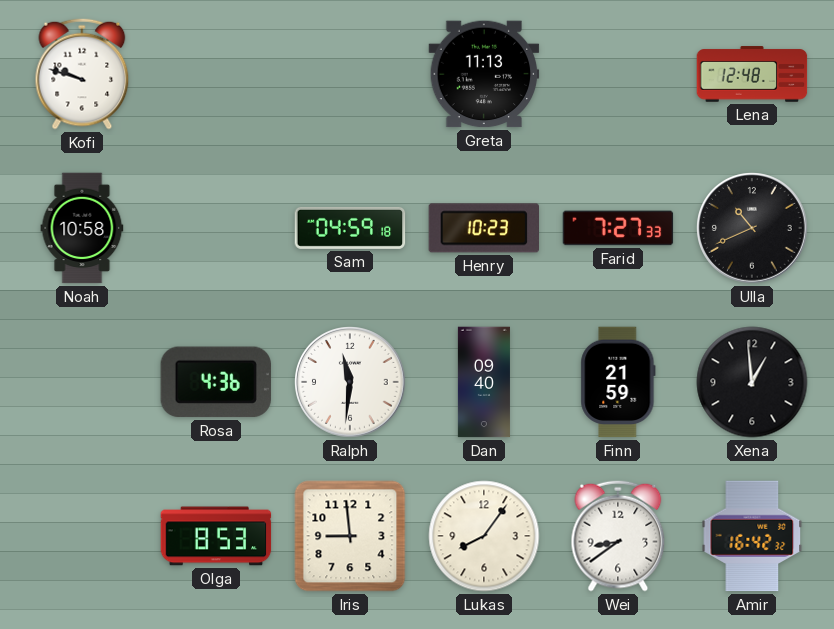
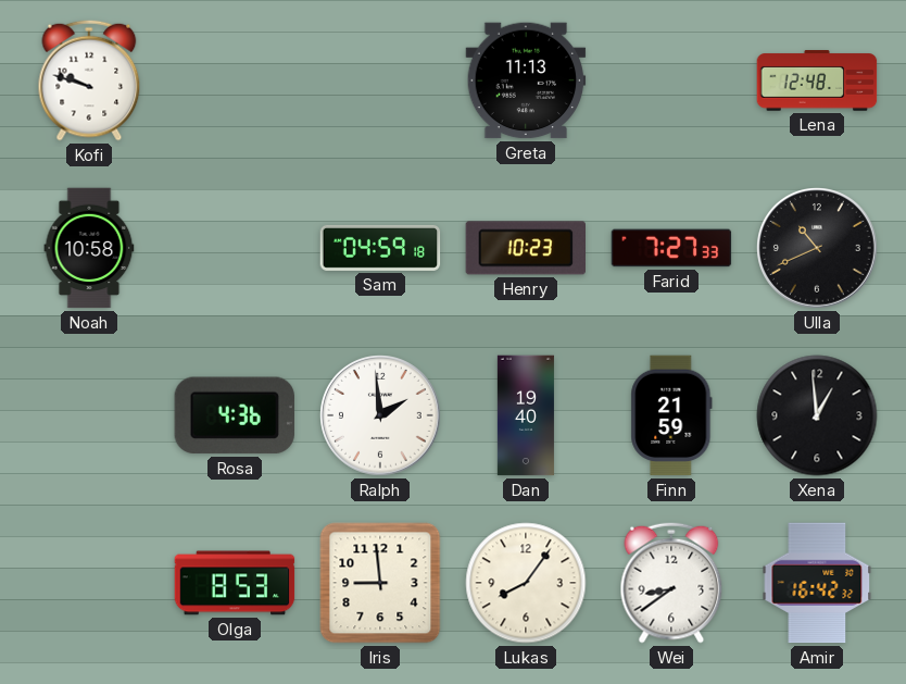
Ralph: 11:31 -> 1:59 (380, 415)
Dan: 09:40 -> 19:40 (526, 415)
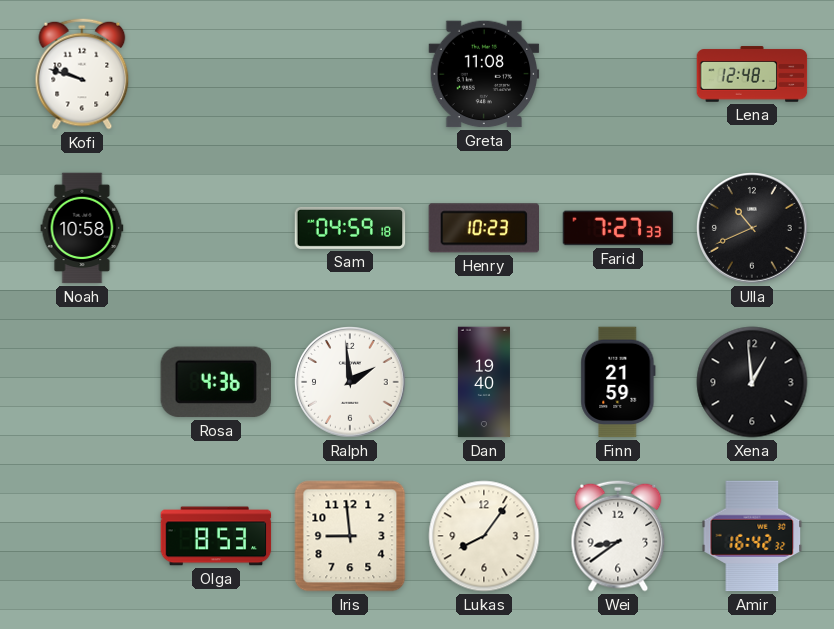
Greta: 11:13 -> 11:08 (484, 74)
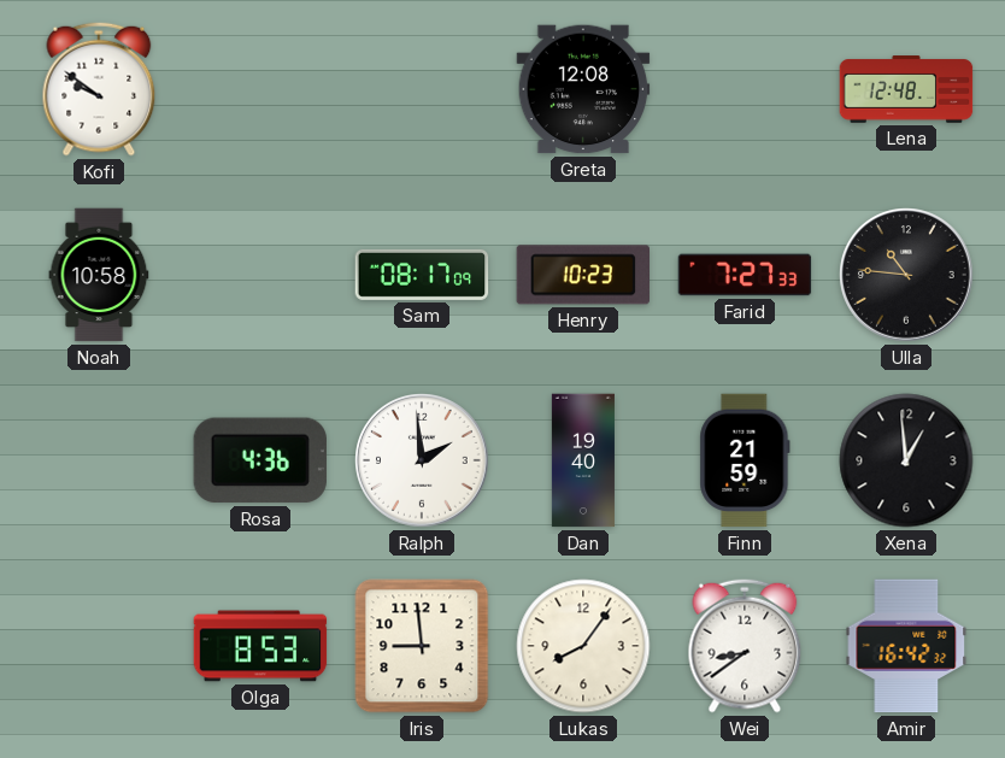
Kofi: 9:48 -> 9:51 (99, 89)
Greta: 11:08 -> 12:08 (583, 89)
Sam: 04:59 -> 08:17 (422, 275)
Ulla: 10:41 -> 10:46 (906, 275)
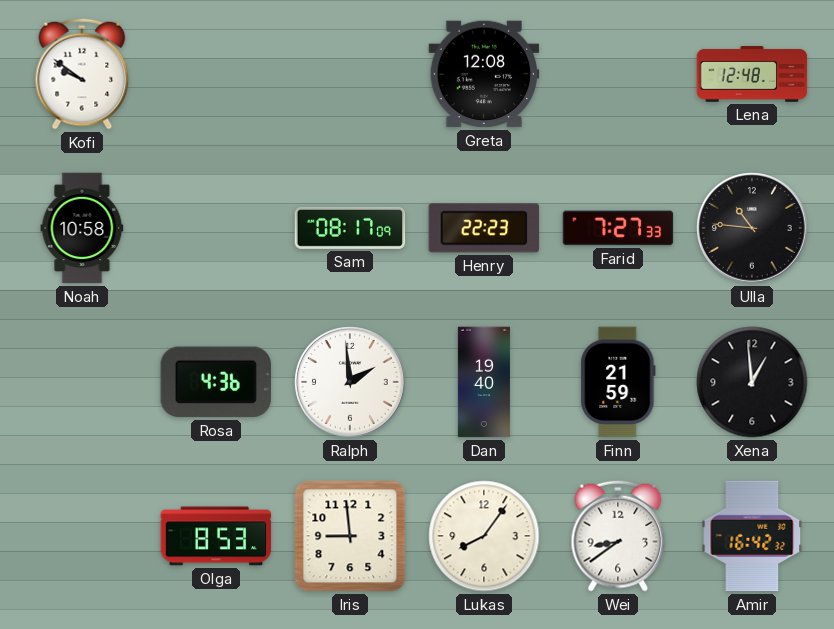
Henry: 10:23 -> 22:23 (483, 228)
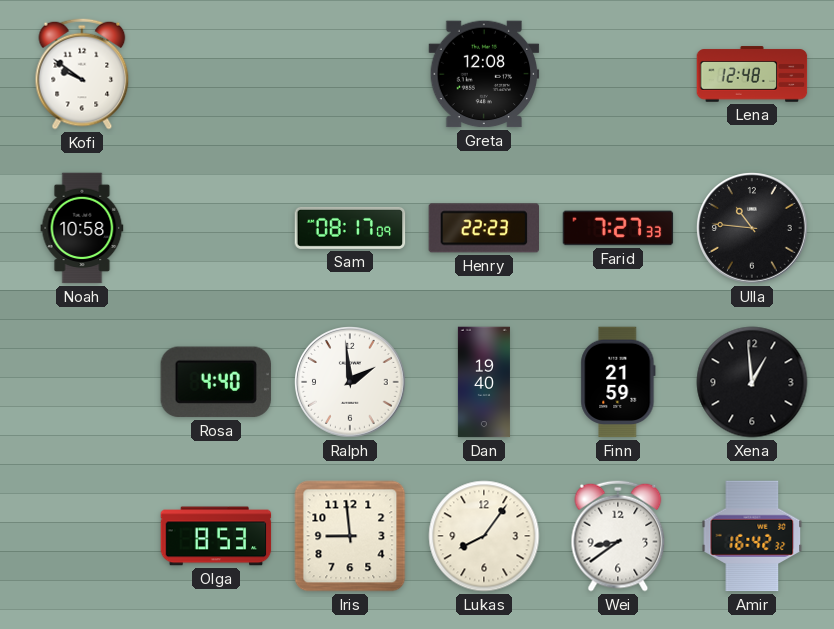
Rosa: 4:36 -> 4:40 (216, 382)
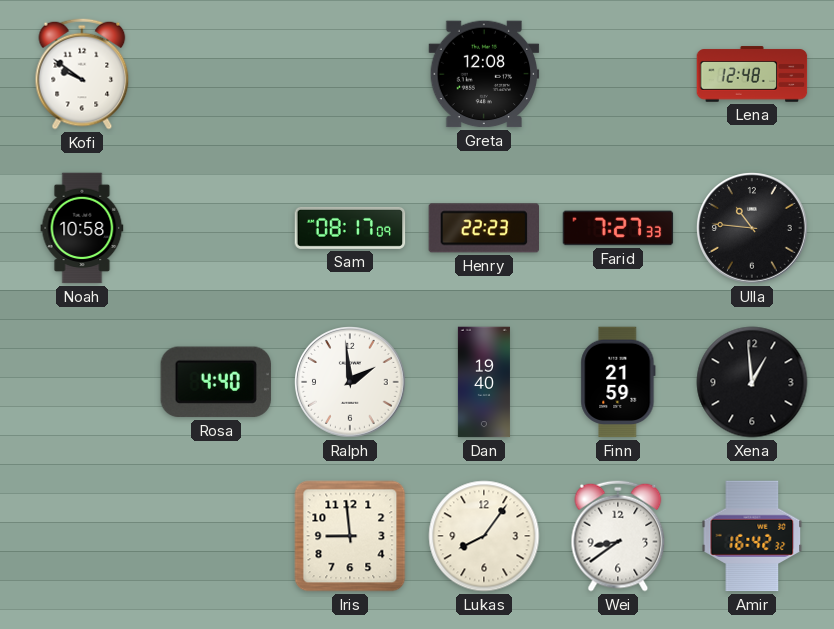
Olga: 8:53 -> none (216, 536)
